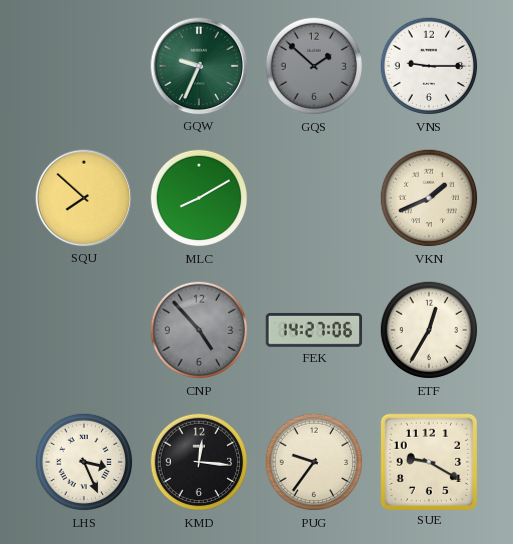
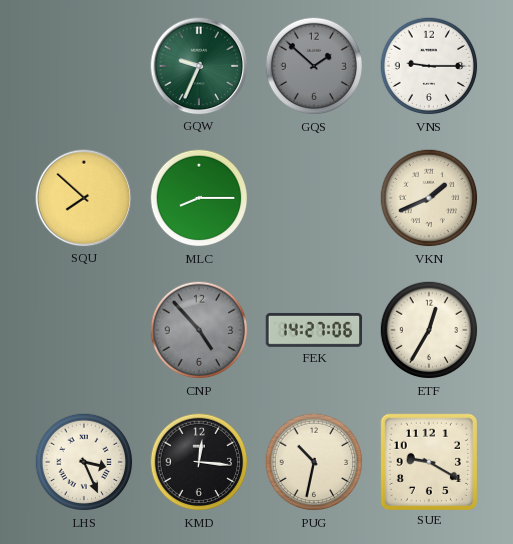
MLC: 8:10 -> 8:15 (199, 198)
PUG: 9:36 -> 10:32 (314, 462)
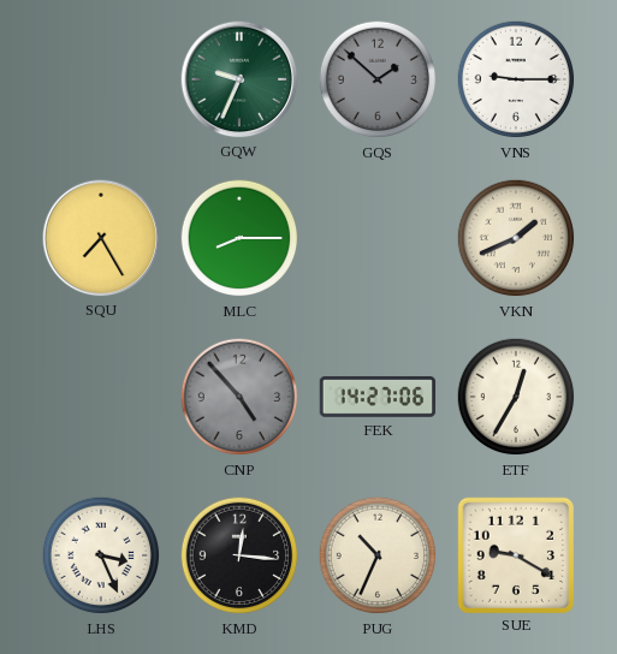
SQU: 7:52 -> 7:25 (101, 238)
PUG: 10:32 -> 10:34 (378, 555)
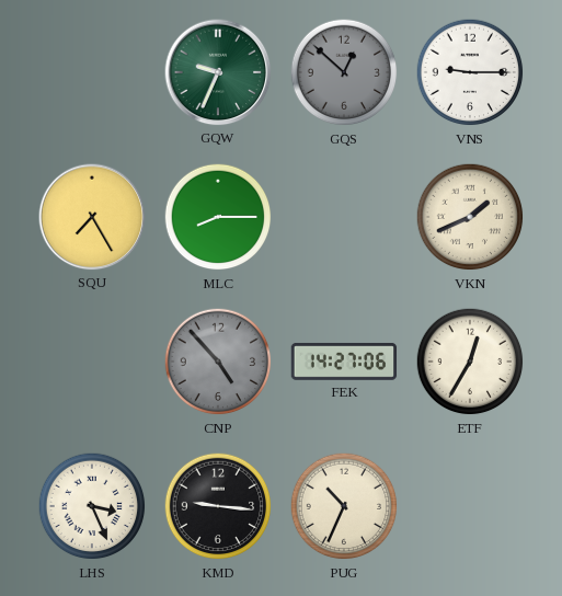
GQS: 1:52 -> 12:52 (344, 72)
KMD: 12:16 -> 9:16 (218, 506)
SUE: 9:20 -> none (515, 554)
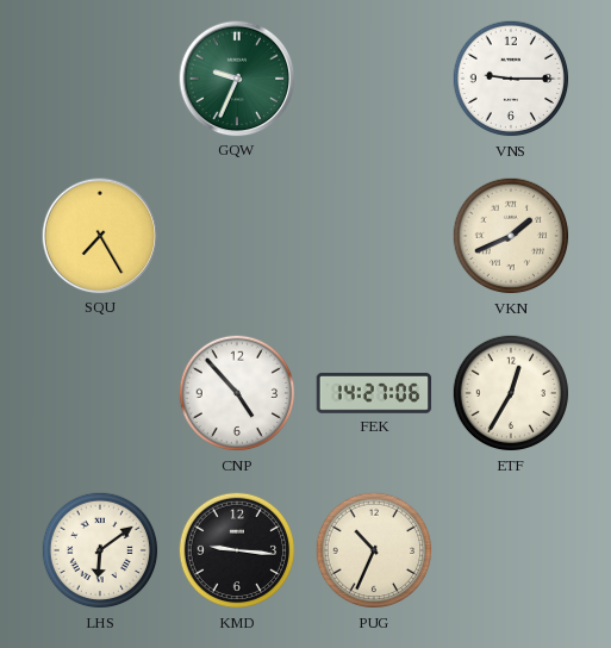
GQS: 12:52 -> none (344, 72)
MLC: 8:15 -> none (218, 217)
CNP dial: grey -> white (237, 393)
LHS: 3:26 -> 6:09 (100, 550)
